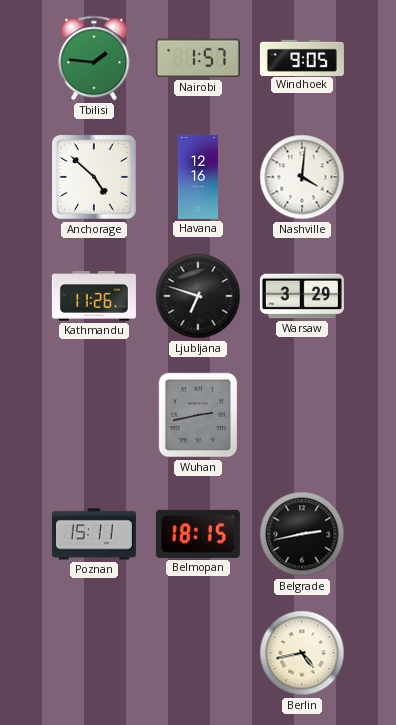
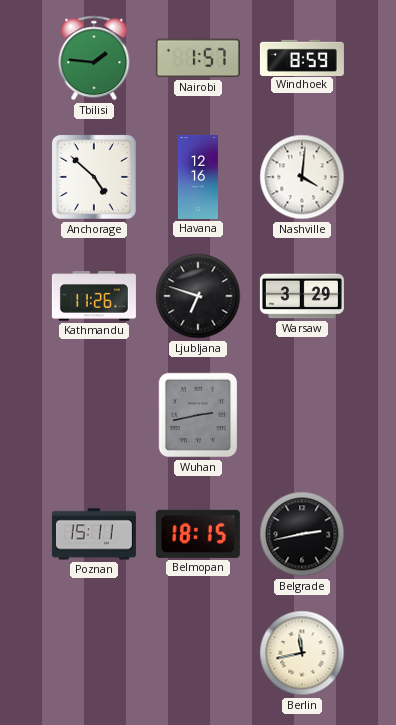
Windhoek: 9:05 -> 8:59 (302, 57)
Berlin: 4:43 -> 11:43 (302, 653)
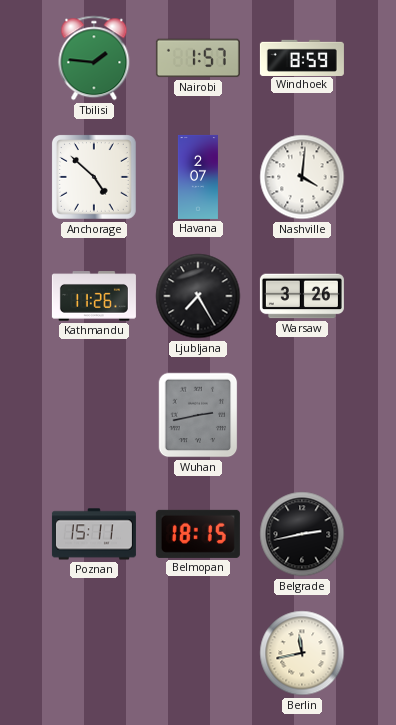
Havana: 12:16 -> 2:07 (198, 177)
Ljubljana: 6:48 -> 7:25 (198, 296)
Warsaw: 3:29 -> 3:26 (302, 296)
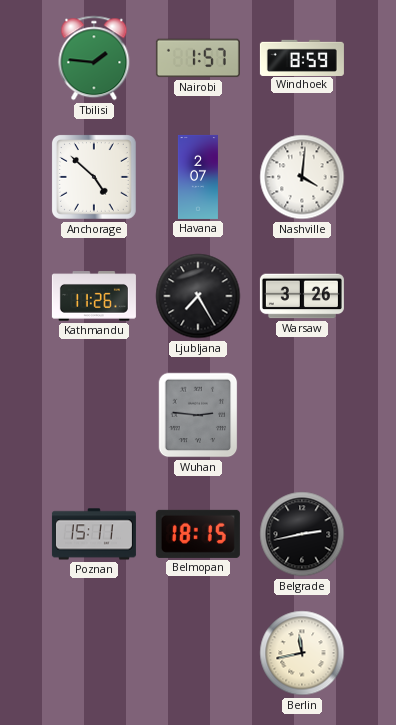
Wuhan: 2:43 -> 2:46 (198, 415)
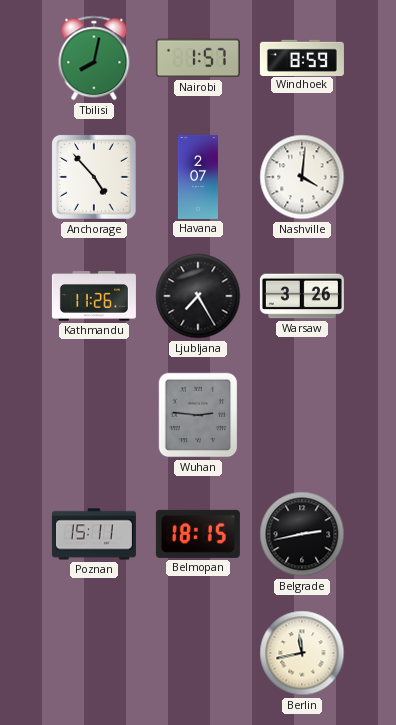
Tbilisi: 1:46 -> 8:02 (94, 58)
Anchorage: 4:52 -> 4:53 (94, 177)
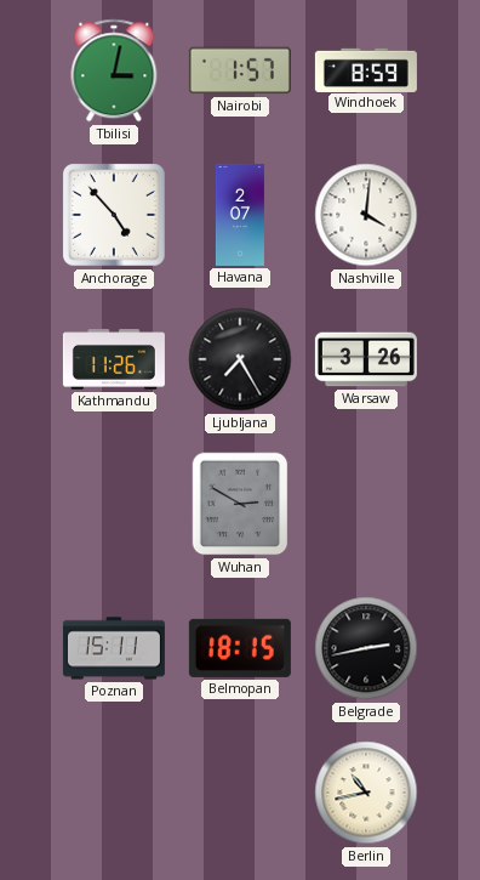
Tbilisi: 8:02 -> 3:02 (114, 70)
Wuhan: 2:46 -> 2:50 (240, 504)
Berlin: 11:43 -> 10:43 (366, 793)
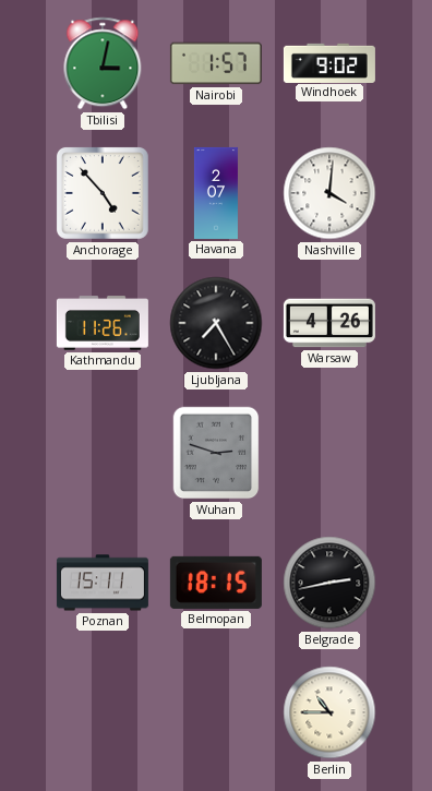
Windhoek: 8:59 -> 9:02 (329, 62)
Warsaw: 3:26 -> 4:26 (329, 323)
Wuhan: 2:50 -> 2:48 (216, 453)
Berlin: 10:43 -> 10:45 (329, 712)
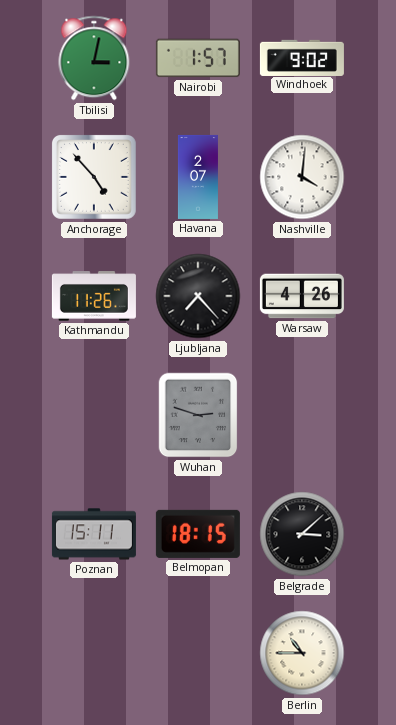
Ljubljana: 7:25 -> 7:23 (198, 296)
Belgrade: 2:43 -> 3:08 (302, 534)
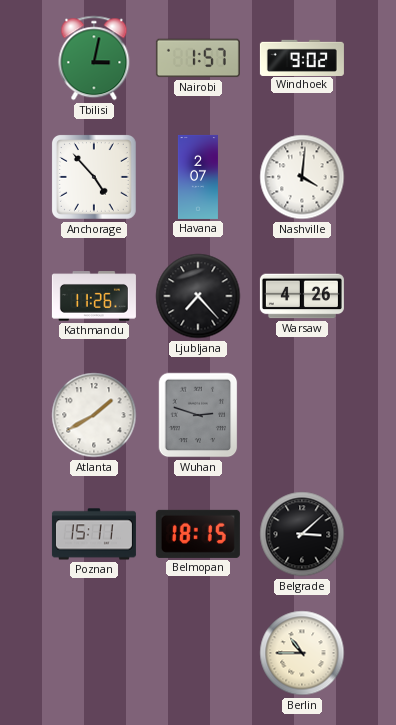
Atlanta: none -> 1:40 (94, 415)
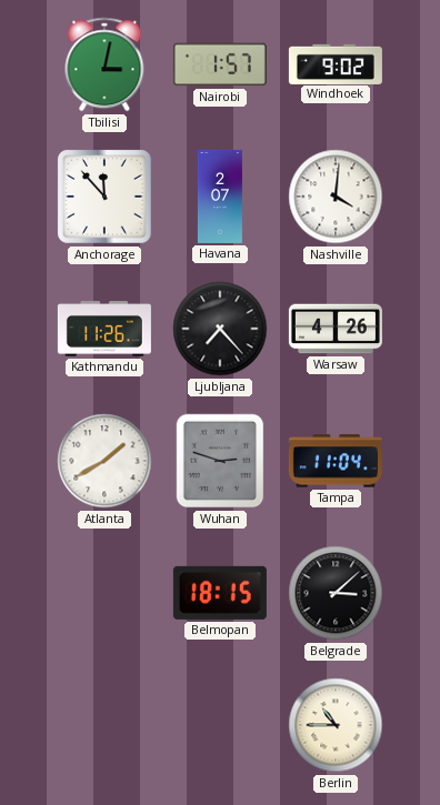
Anchorage: 4:53 -> 11:53 (104, 197)
Tampa: none -> 11:04 (336, 461)
Poznan: 15:11 -> none (94, 534)
